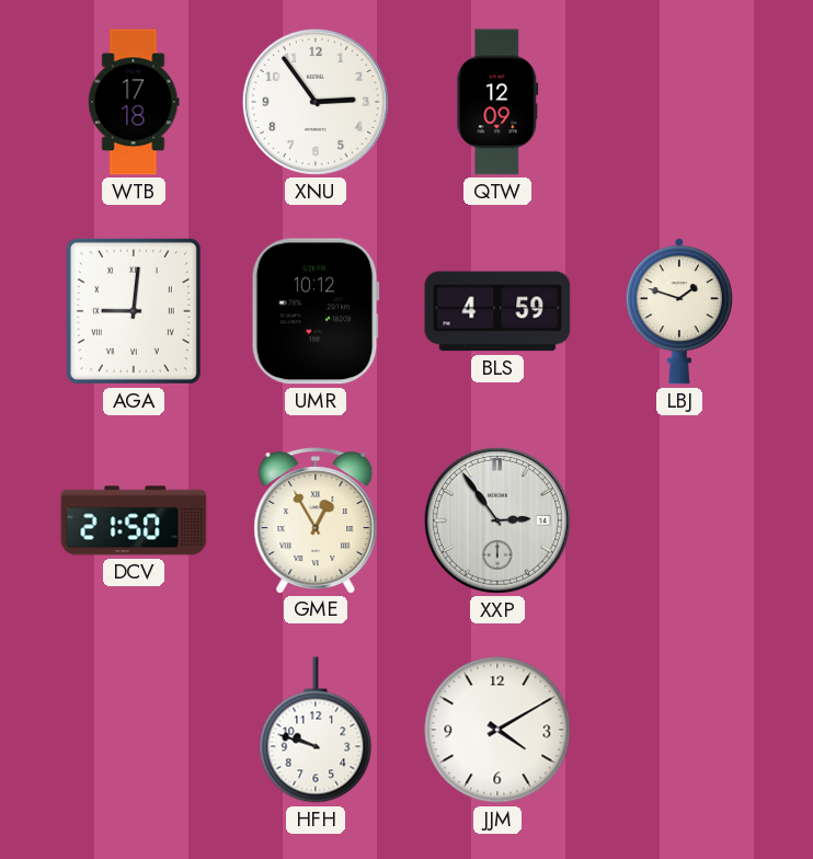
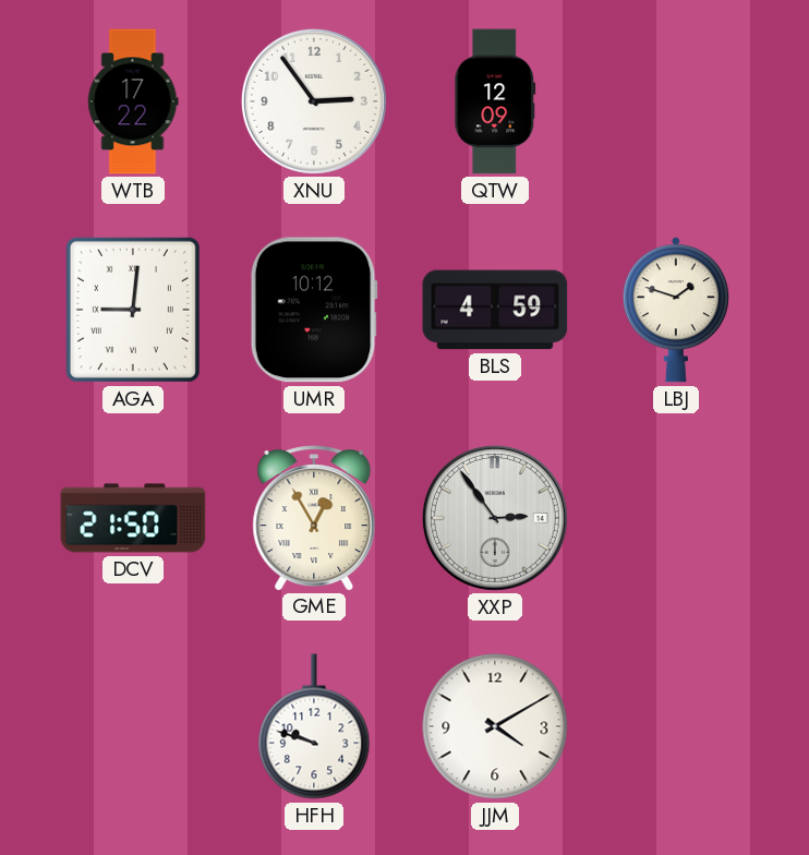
WTB: 17:18 -> 17:22 (133, 101)
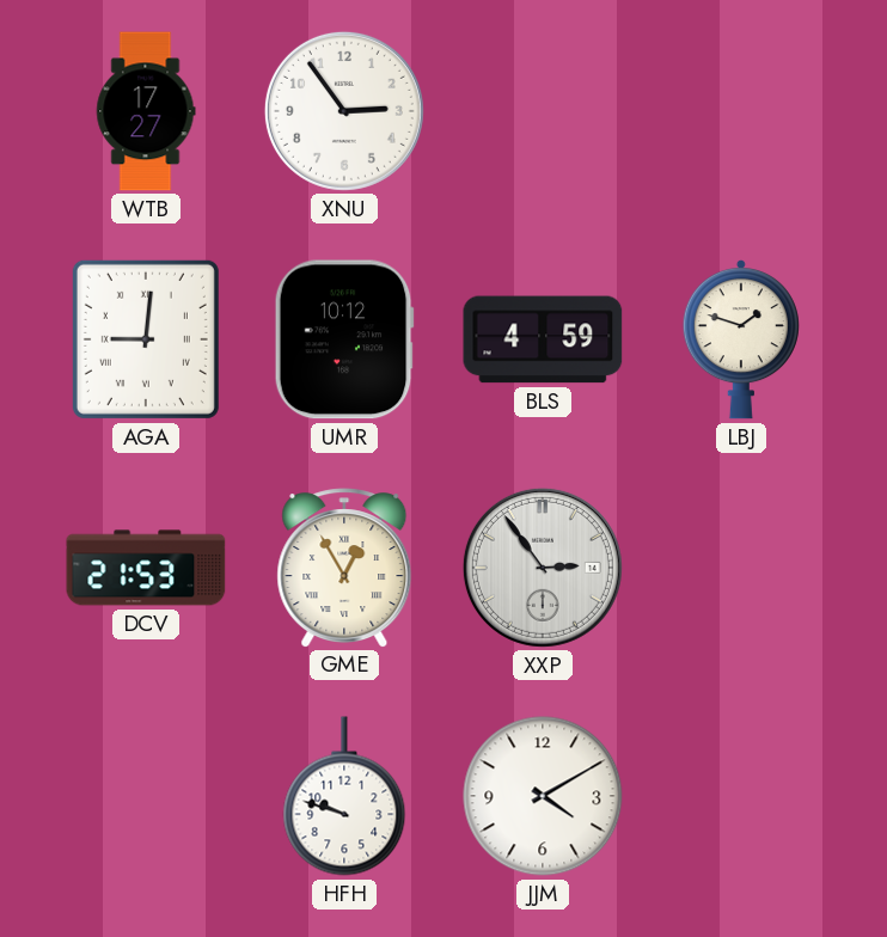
WTB: 17:22 -> 17:27 (146, 111)
QTW: 12:09 -> none (495, 101)
DCV: 21:50 -> 21:53 (146, 568)
